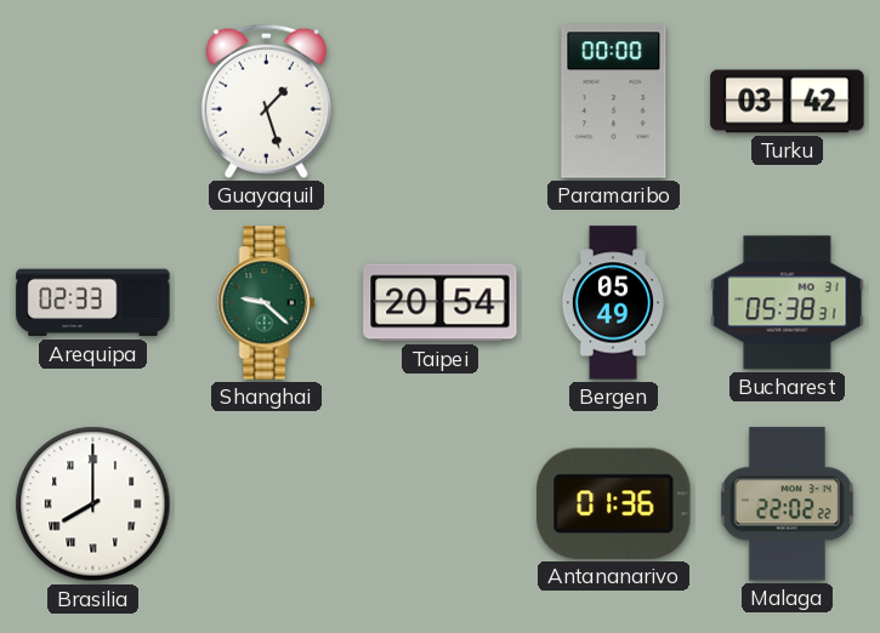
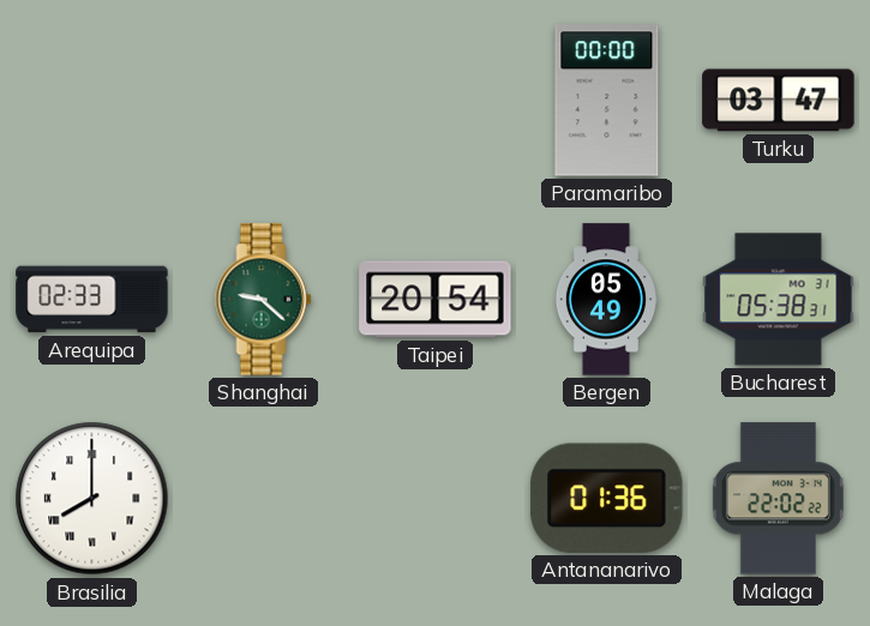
Guayaquil: 1:27 -> none (266, 101)
Turku: 03:42 -> 03:47 (779, 101)
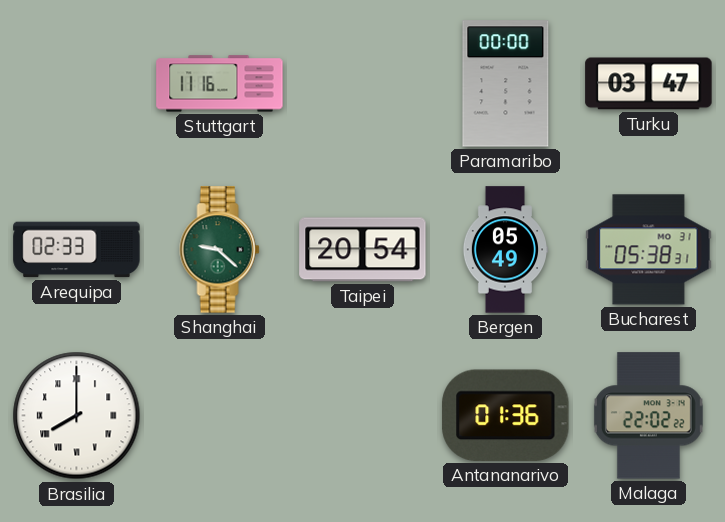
Stuttgart: none -> 11:16 (220, 84)
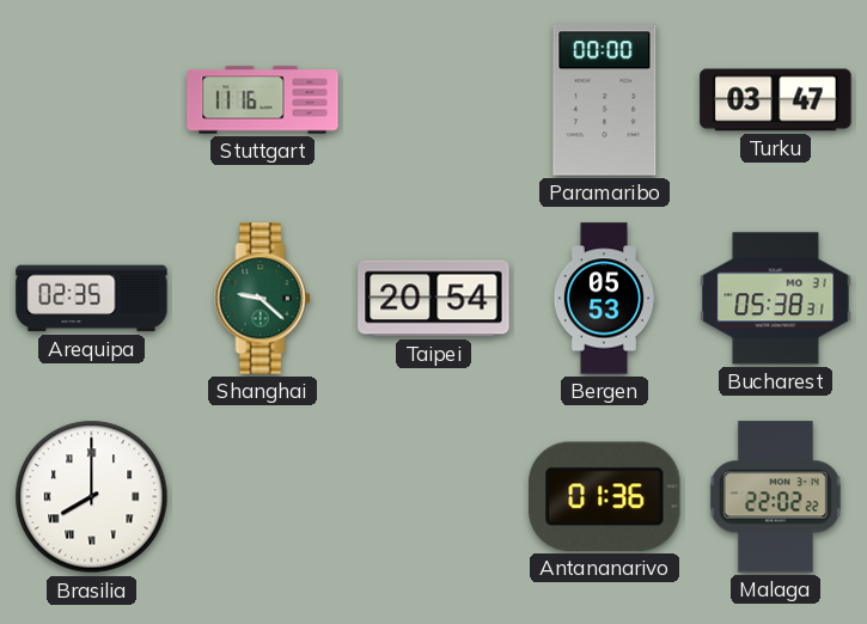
Arequipa: 02:33 -> 02:35 (92, 299)
Bergen: 05:49 -> 05:53 (603, 299)
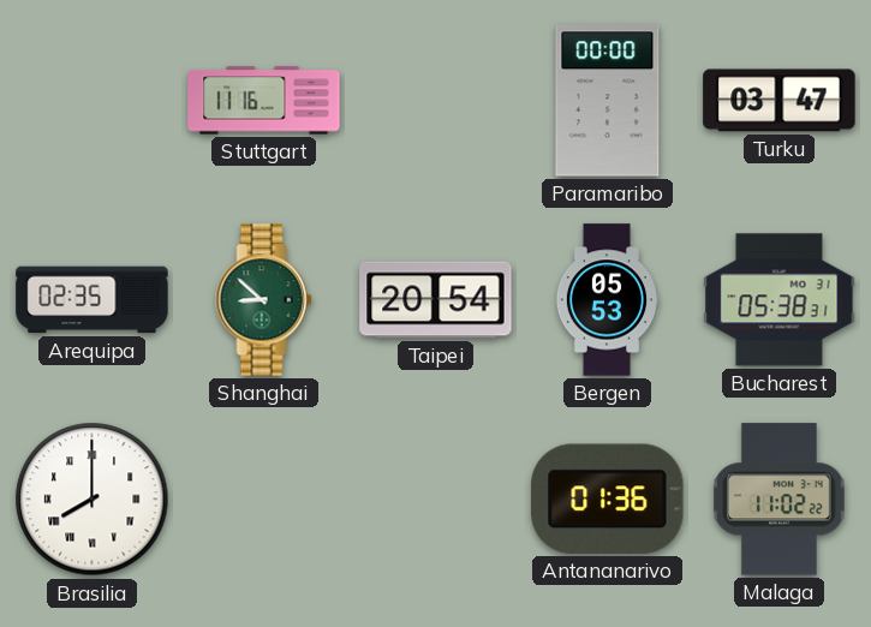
Shanghai: 9:22 -> 8:52 (264, 300)
Malaga: 22:02 -> 11:02 (778, 500)
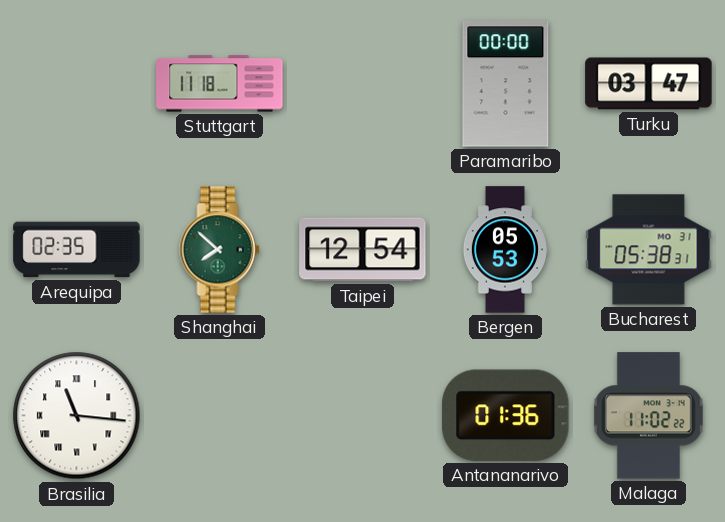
Stuttgart: 11:16 -> 11:18 (220, 84)
Shanghai: 8:52 -> 7:52 (220, 250)
Taipei: 20:54 -> 12:54 (363, 250)
Brasilia: 8:00 -> 11:16 (77, 416)
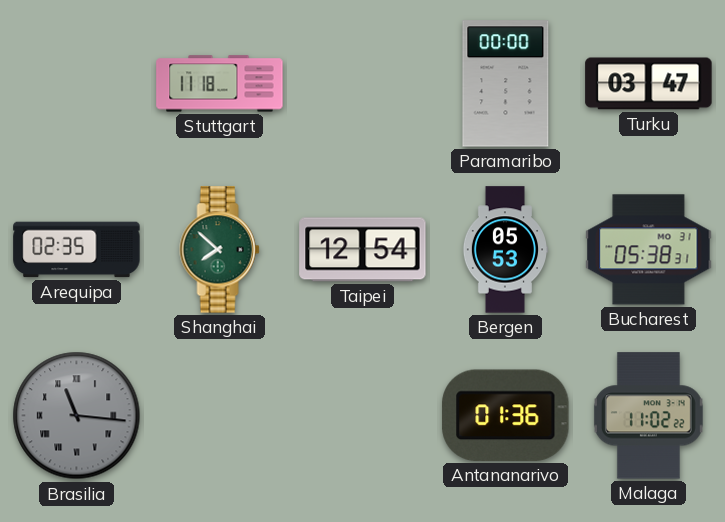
Brasilia dial: white -> grey (77, 416)
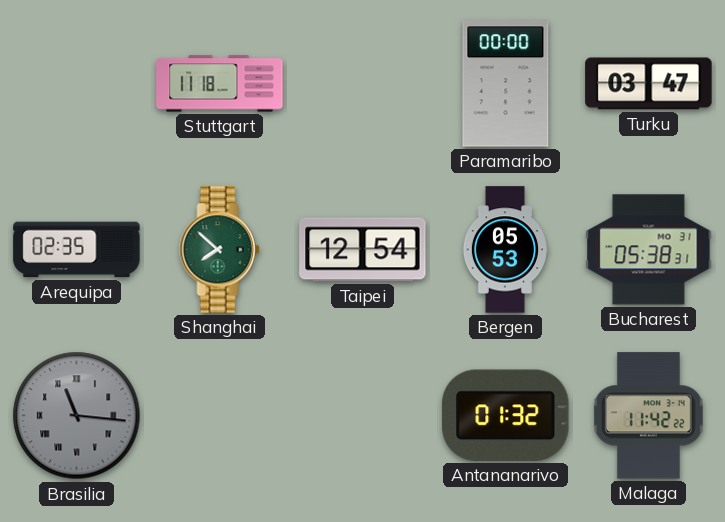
Antananarivo: 01:36 -> 01:32 (506, 415)
Malaga: 11:02 -> 11:42 (648, 416)
